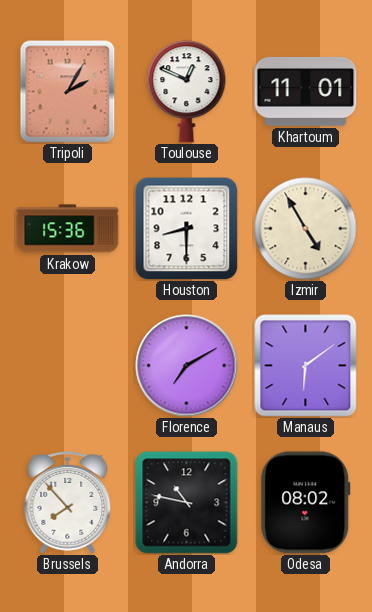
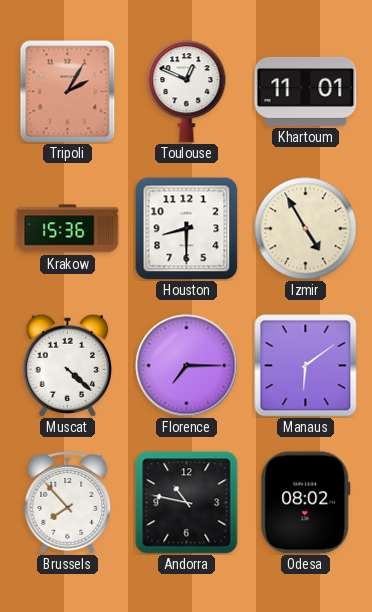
Muscat: none -> 4:22 (67, 365)
Florence: 7:10 -> 7:15 (187, 366)
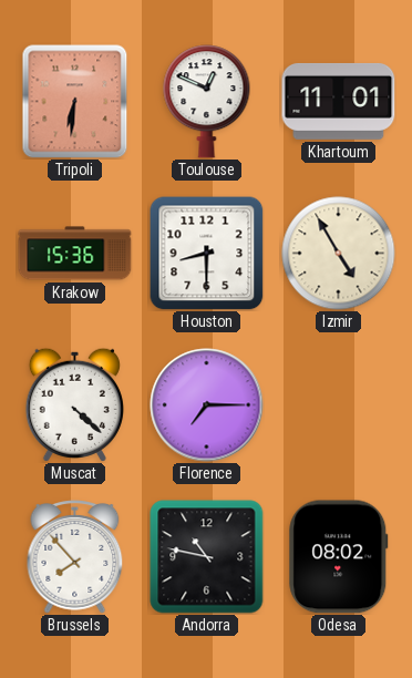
Tripoli: 2:05 -> 6:31 (75, 102)
Manaus: 6:09 -> none (306, 366)
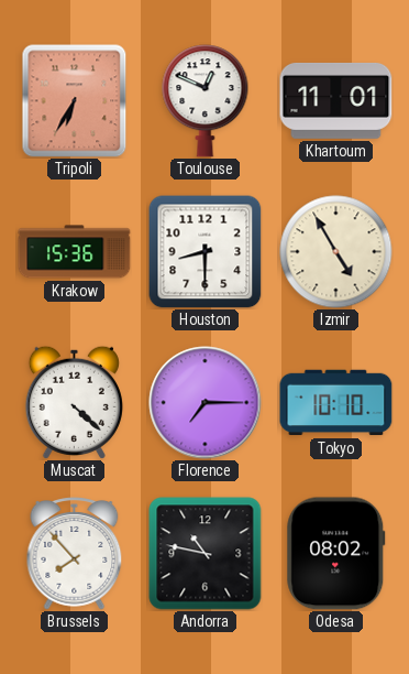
Tripoli: 6:31 -> 6:35 (75, 101)
Tokyo: none -> 10:10 (336, 403)
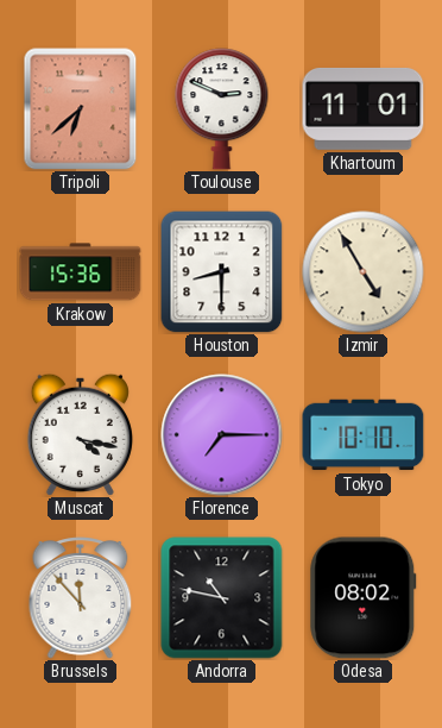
Tripoli: 6:35 -> 6:38 (81, 109)
Toulouse: 12:49 -> 2:49 (222, 109)
Muscat: 4:22 -> 4:17 (80, 434)
Brussels: 7:53 -> 11:53 (81, 598)
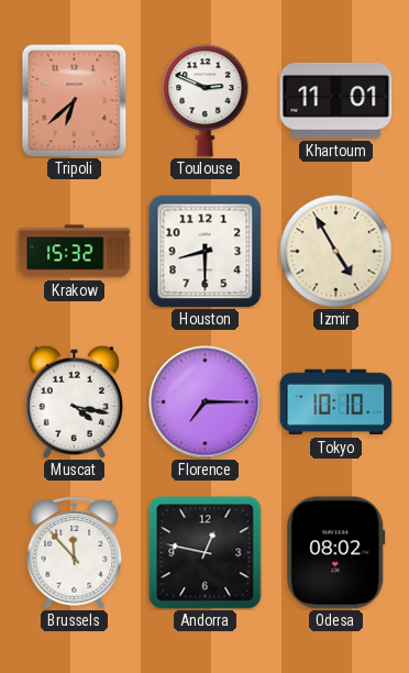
Krakow: 15:36 -> 15:32 (75, 252)
Andorra: 10:47 -> 12:47 (206, 553)
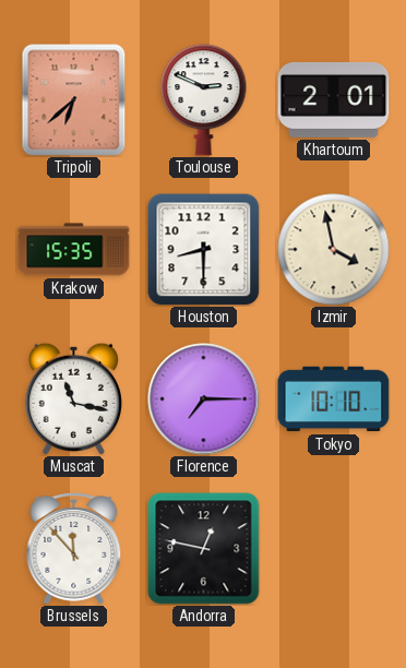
Khartoum: 11:01 -> 2:01 (334, 99)
Krakow: 15:32 -> 15:35 (74, 250)
Izmir: 4:55 -> 3:58 (334, 250)
Muscat: 4:17 -> 11:17 (73, 398)
Odesa: 08:02 -> none (336, 553)
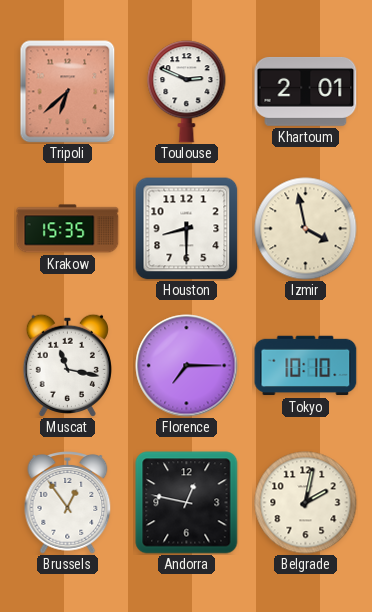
Brussels: 11:53 -> 12:54 (68, 503)
Belgrade: none -> 2:02 (306, 503)
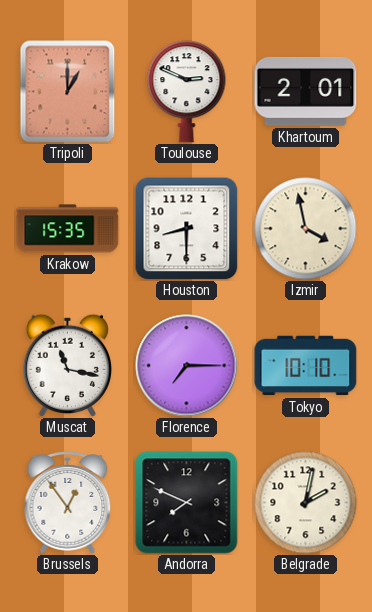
Tripoli: 6:38 -> 1:00 (68, 92)
Andorra: 12:47 -> 7:49 (187, 503)
